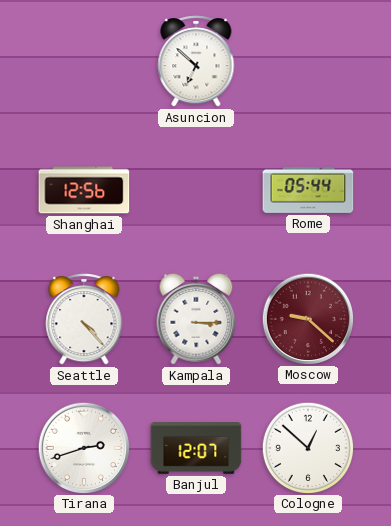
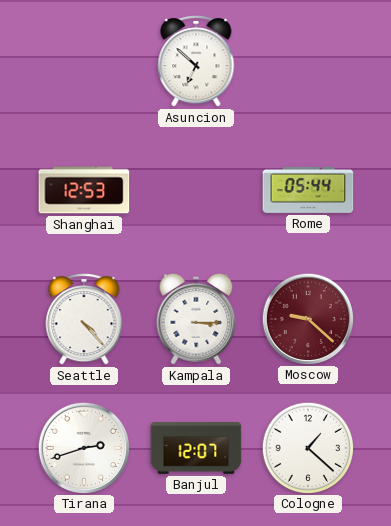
Shanghai: 12:56 -> 12:53 (84, 190)
Cologne: 12:52 -> 1:22 (307, 447)
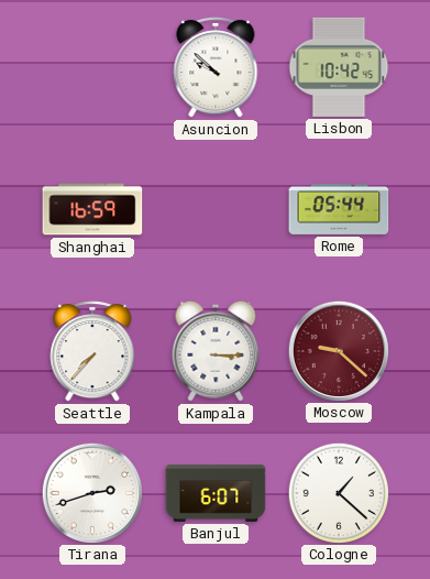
Asuncion: 6:52 -> 9:52 (216, 67)
Lisbon: none -> 10:42 (339, 67)
Shanghai: 12:53 -> 16:59 (92, 209)
Seattle: 4:23 -> 7:37 (92, 351)
Banjul: 12:07 -> 6:07 (216, 493)
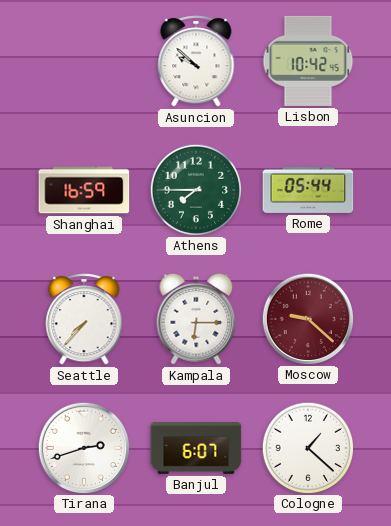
Athens: none -> 7:45 (195, 189)
Kampala: 3:15 -> 6:15 (196, 319)
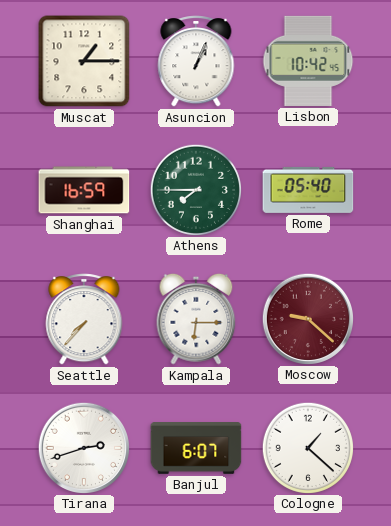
Muscat: none -> 1:15 (84, 61)
Asuncion: 9:52 -> 1:04 (196, 61)
Rome: 05:44 -> 05:40 (308, 190)
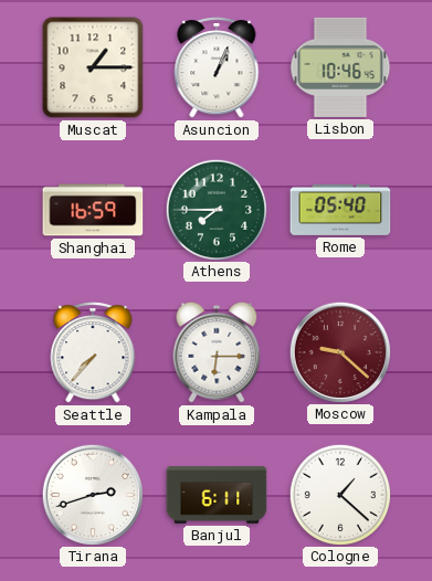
Lisbon: 10:42 -> 10:46 (340, 67)
Banjul: 6:07 -> 6:11 (217, 495)
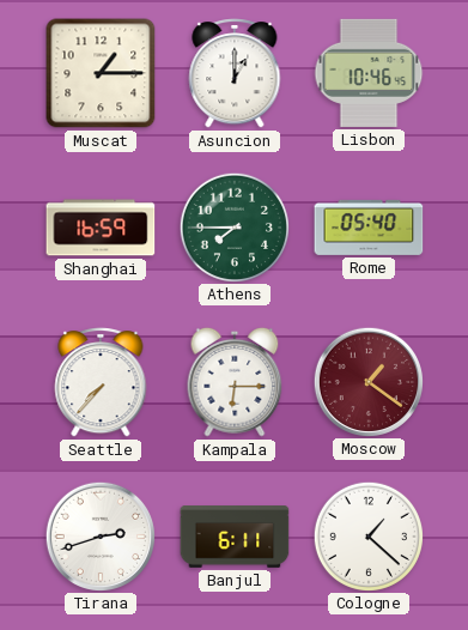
Asuncion: 1:04 -> 1:00 (235, 73)
Moscow: 9:22 -> 1:21 (367, 381)
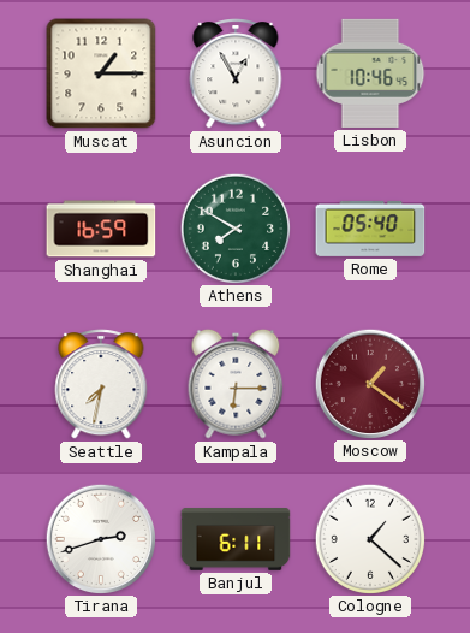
Asuncion: 1:00 -> 12:55 (236, 73)
Athens: 7:45 -> 7:50 (234, 227)
Seattle: 7:37 -> 7:32 (101, 384)
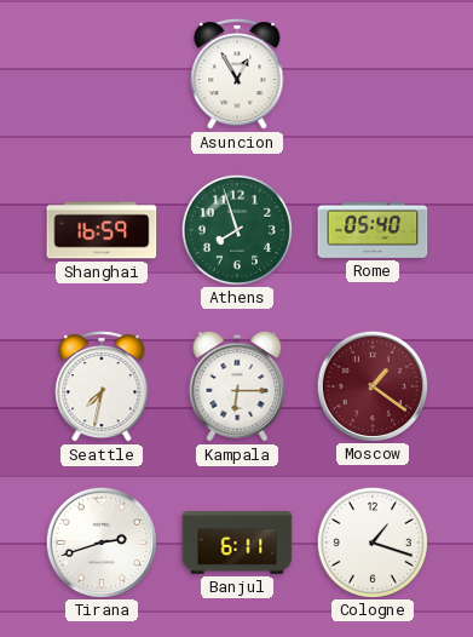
Muscat: 1:15 -> none (101, 73)
Lisbon: 10:46 -> none (370, 73)
Athens: 7:50 -> 7:57 (236, 229)
Cologne: 1:22 -> 1:18 (371, 541)
